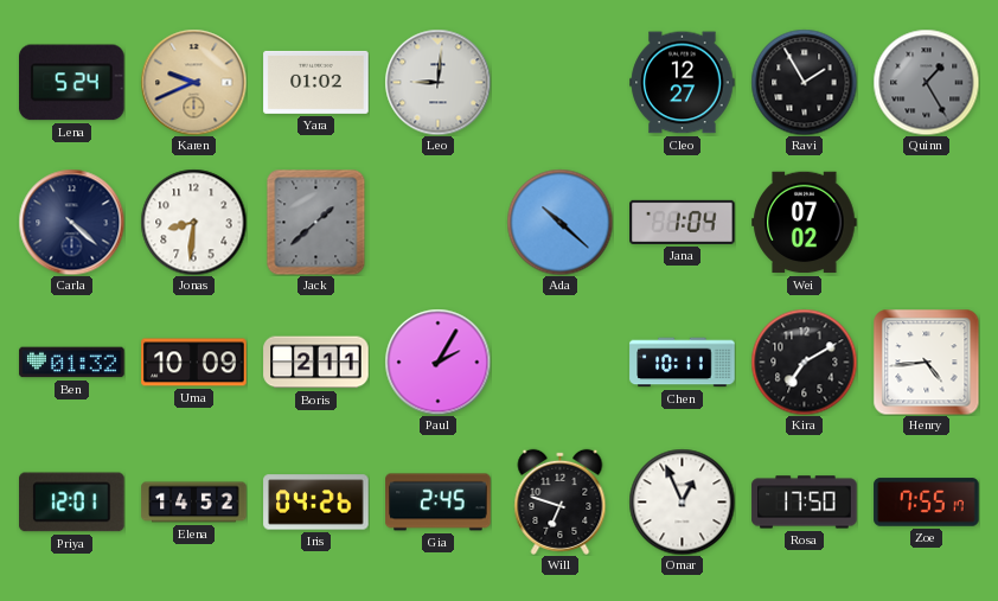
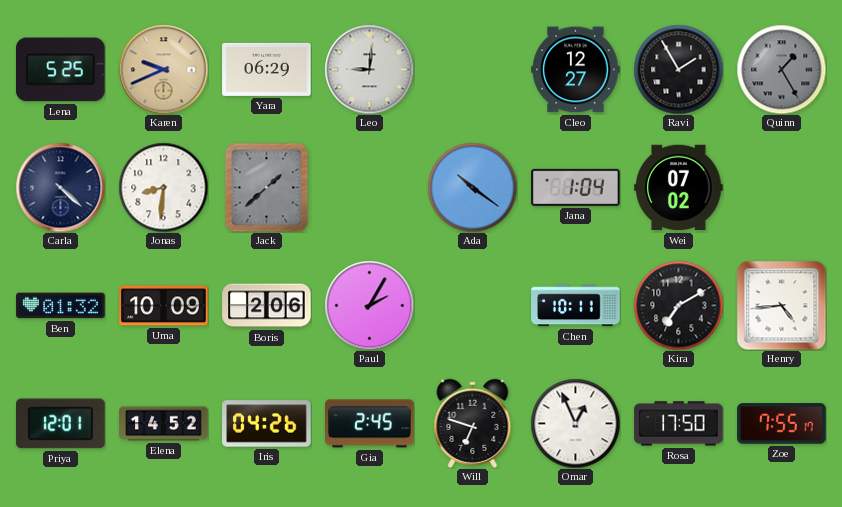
Lena: 5:24 -> 5:25 (61, 70)
Yara: 01:02 -> 06:29 (267, 69)
Ada: 10:22 -> 10:21 (472, 187)
Boris: 2:11 -> 2:06 (267, 306)
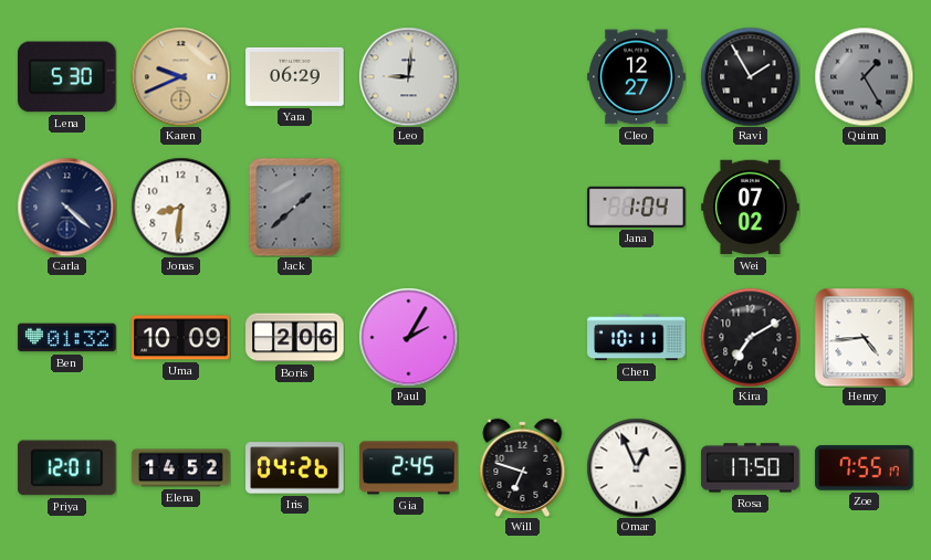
Lena: 5:25 -> 5:30 (67, 77)
Ada: 10:21 -> none (472, 187)
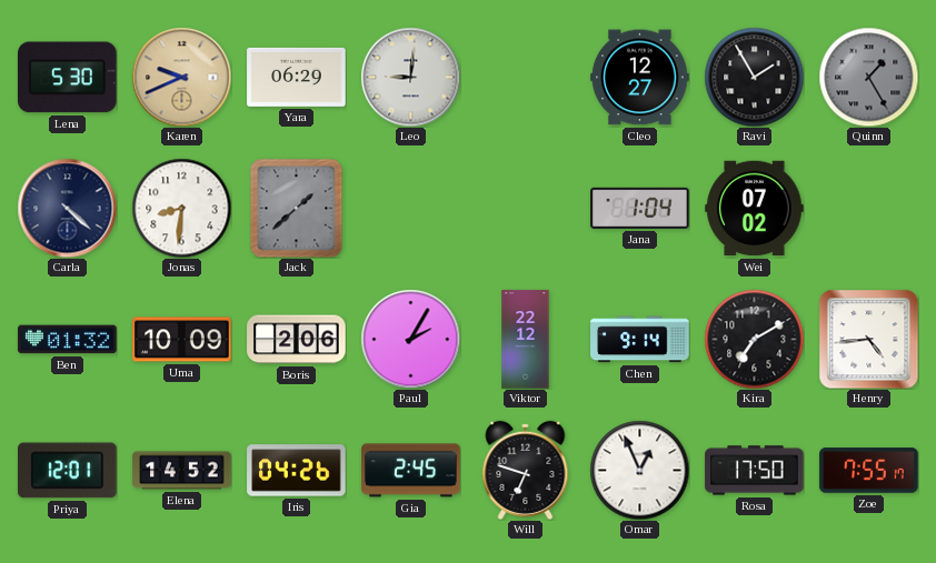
Viktor: none -> 22:12 (526, 340)
Chen: 10:11 -> 9:14 (640, 340)
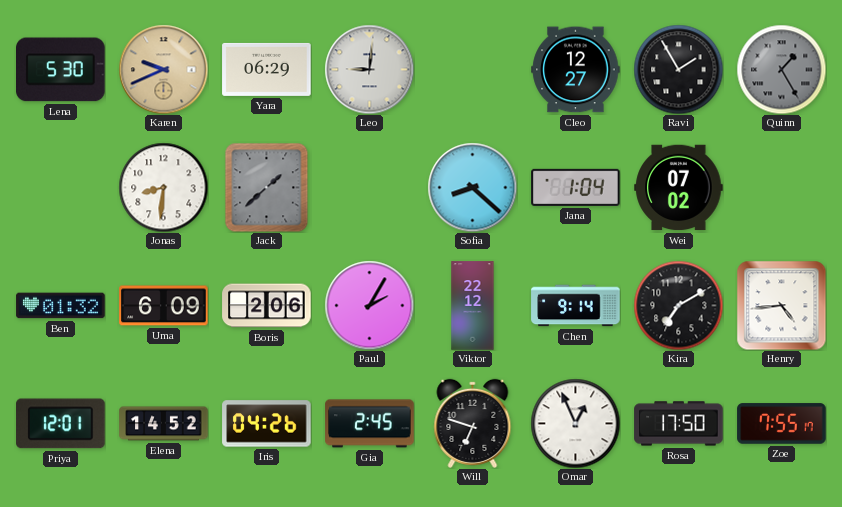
Carla: 4:22 -> none (67, 208)
Sofia: none -> 8:22 (472, 187)
Uma: 10:09 -> 6:09 (164, 306)
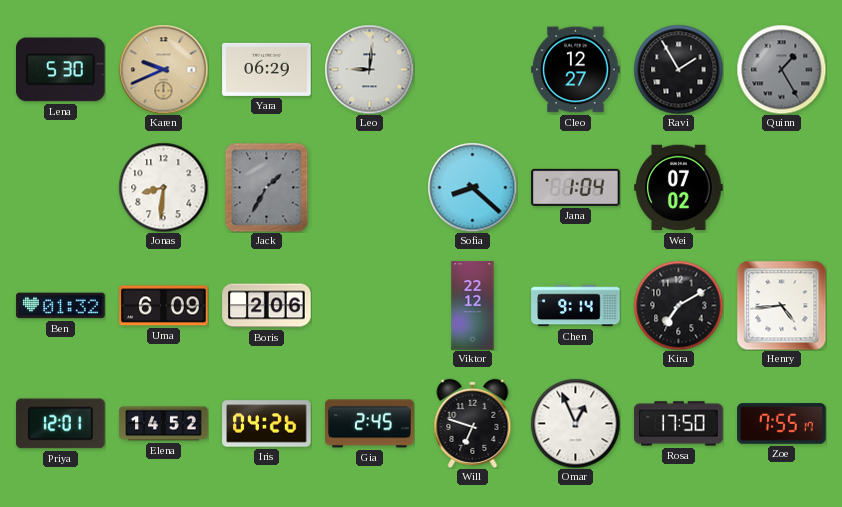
Jack: 1:38 -> 1:35 (267, 187)
Paul: 2:05 -> none (369, 305)
